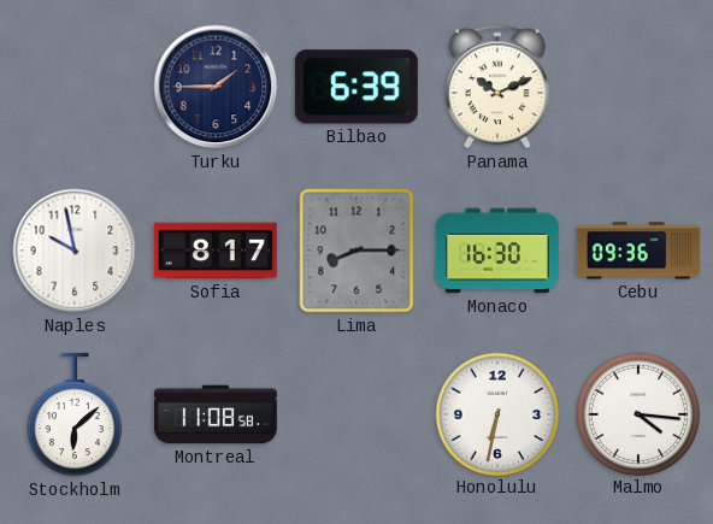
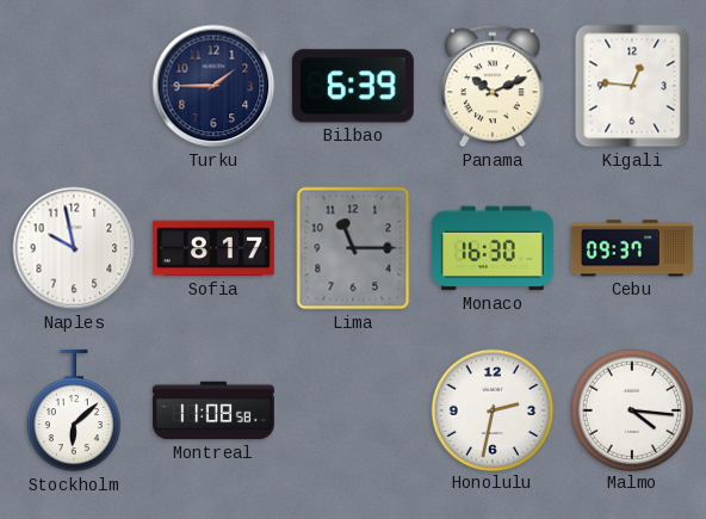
Kigali: none -> 12:46 (632, 86)
Lima: 8:15 -> 11:15 (353, 248)
Cebu: 09:36 -> 09:37 (632, 248)
Honolulu: 6:32 -> 2:32 (491, 409)
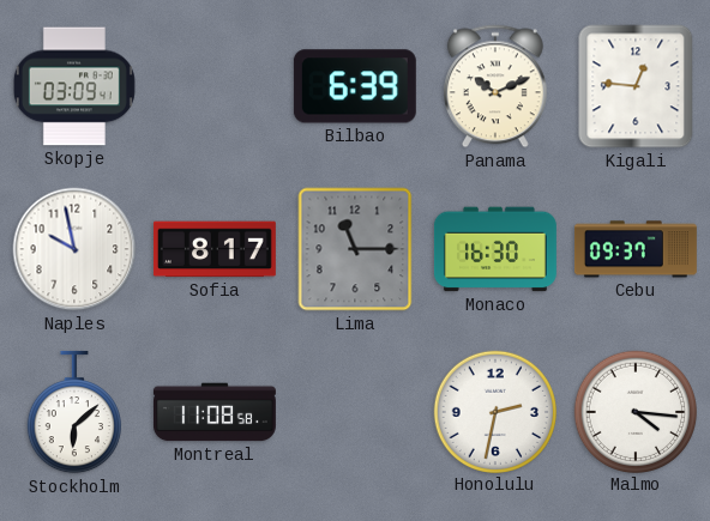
Skopje: none -> 03:09 (74, 86)
Turku: 1:45 -> none (213, 86)
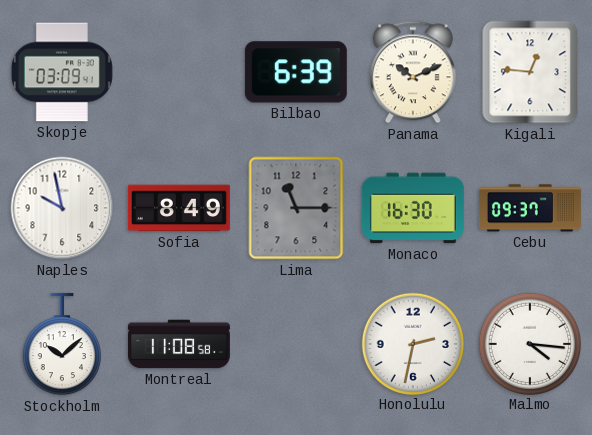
Sofia: 8:17 -> 8:49 (179, 208)
Stockholm: 6:08 -> 10:08 (62, 344)
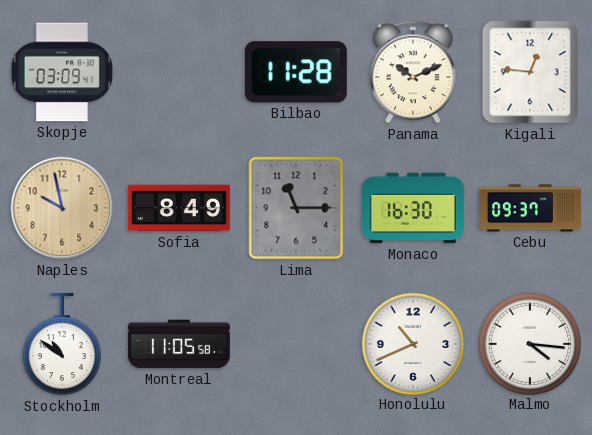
Bilbao: 6:39 -> 11:28 (296, 72)
Naples dial: white -> champagne (62, 208)
Stockholm: 10:08 -> 10:51 (62, 344)
Montreal: 11:08 -> 11:05 (179, 344)
Honolulu: 2:32 -> 10:41 (412, 343)
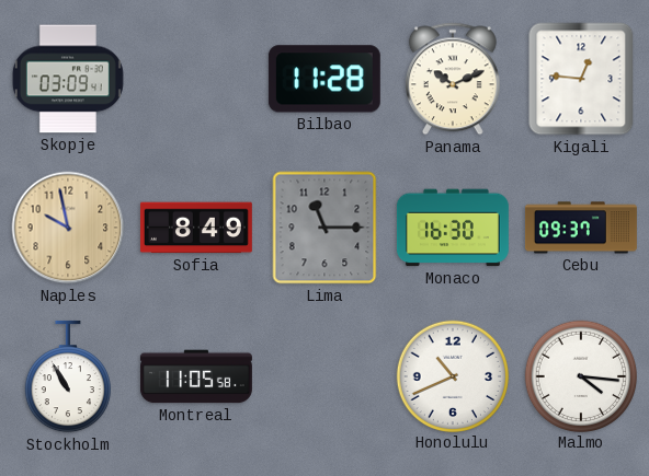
Stockholm: 10:51 -> 10:55 (68, 376)
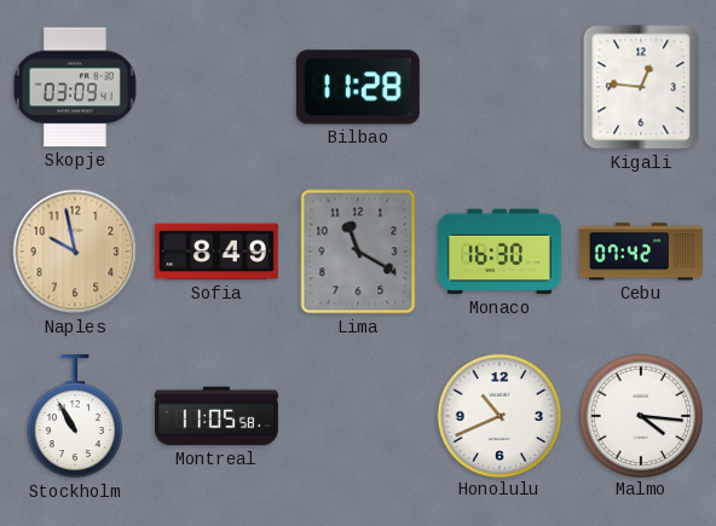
Panama: 10:11 -> none (453, 79)
Lima: 11:15 -> 11:20 (358, 252)
Cebu: 09:37 -> 07:42 (641, 252)
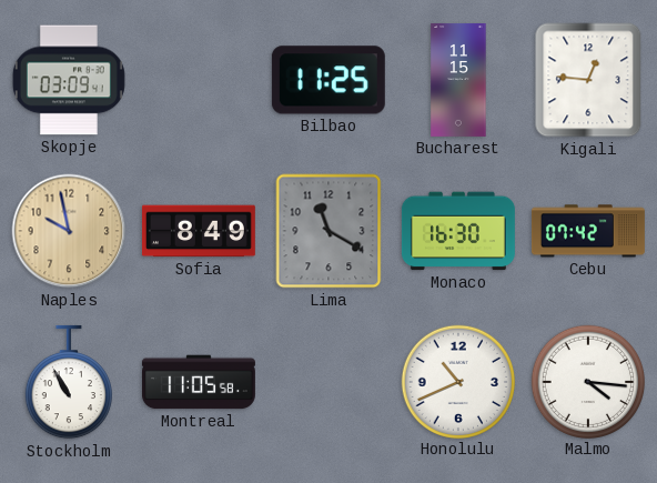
Bilbao: 11:28 -> 11:25 (328, 80)
Bucharest: none -> 11:15 (458, 80)
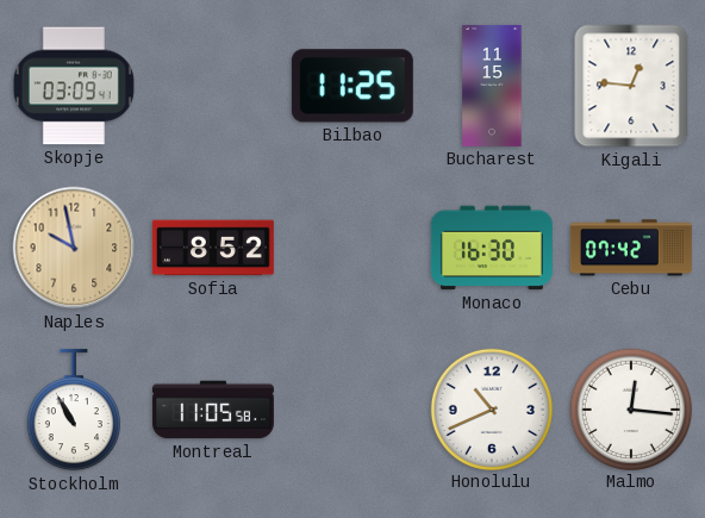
Sofia: 8:49 -> 8:52 (213, 248)
Lima: 11:20 -> none (328, 231)
Malmo: 4:16 -> 12:16 (630, 408)
